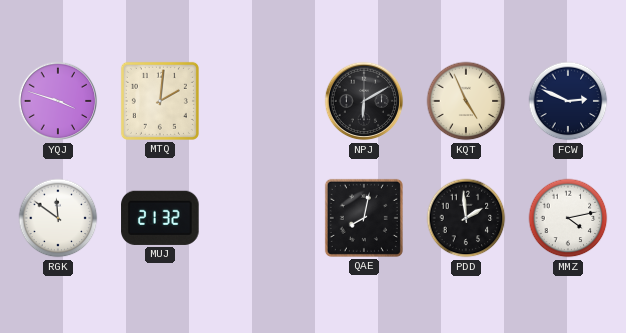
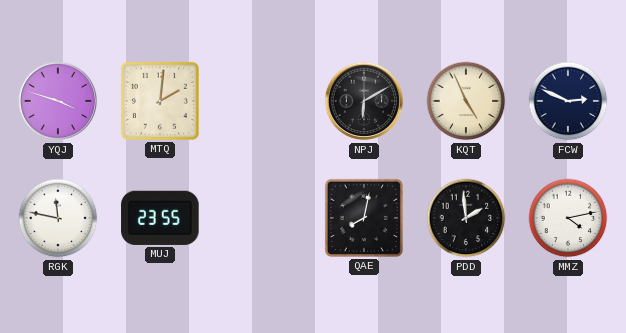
RGK: 11:51 -> 11:47 (58, 218)
MUJ: 21:32 -> 23:55 (160, 218)
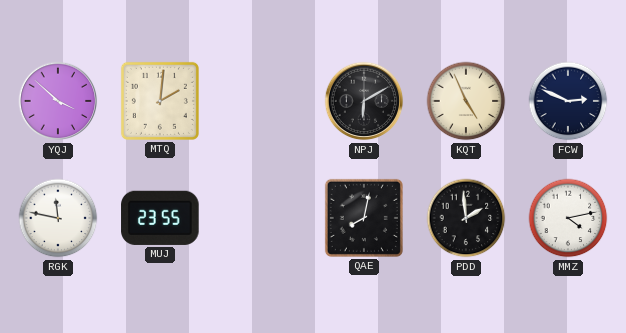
YQJ: 3:48 -> 3:52 (58, 101)
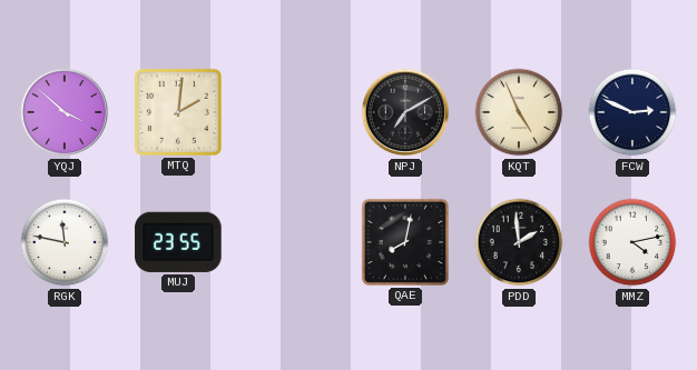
NPJ: 6:10 -> 7:10 (405, 112)
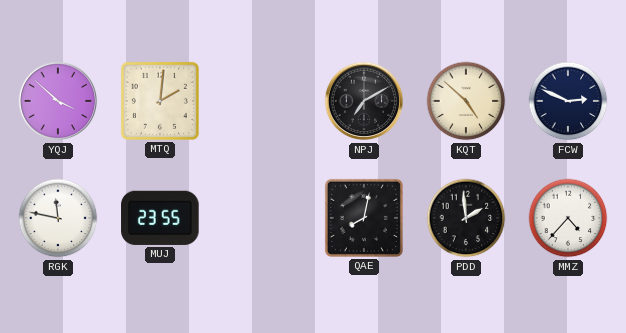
KQT: 4:56 -> 4:52 (466, 101)
MMZ: 4:13 -> 4:37 (568, 218)
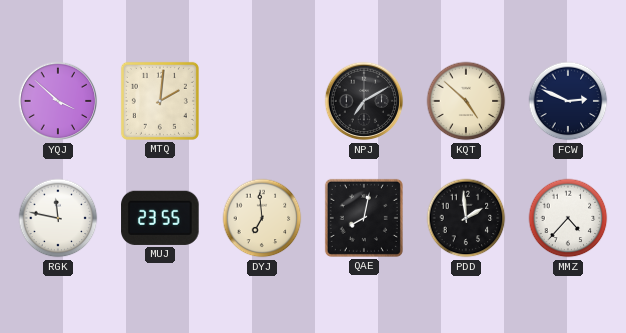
DYJ: none -> 6:59 (262, 218)
